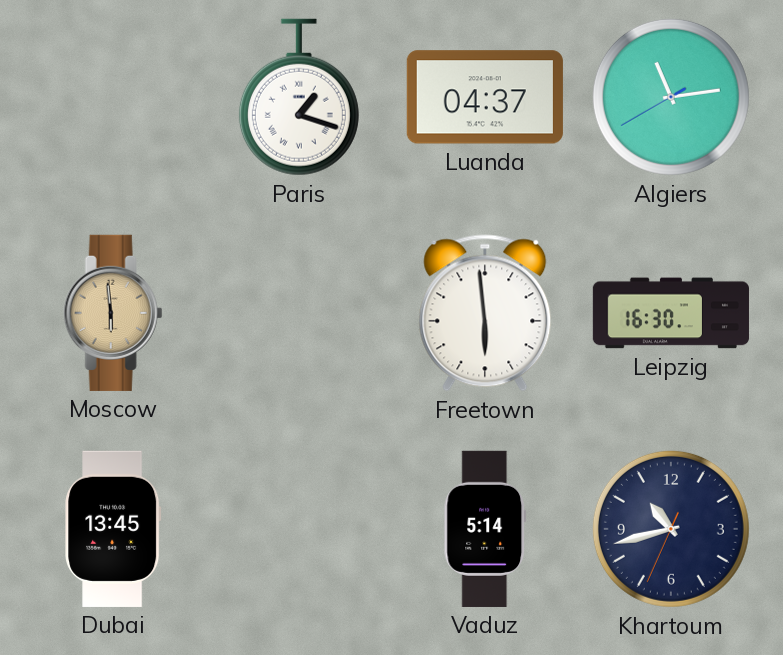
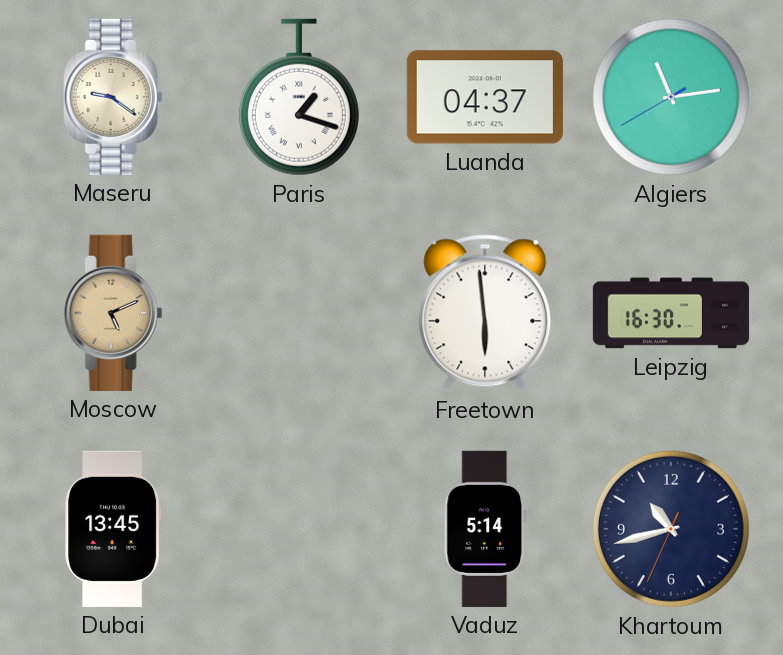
Maseru: none -> 9:21 (113, 97)
Moscow: 5:59 -> 5:11 (113, 313)
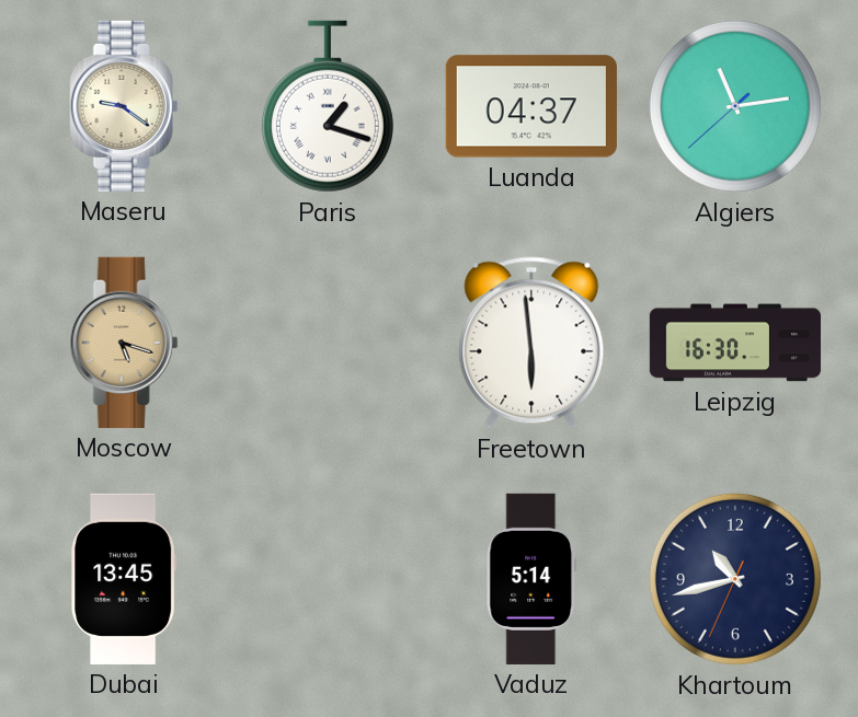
Algiers: 11:13:40 -> 11:13:38 (735, 106)
Moscow: 5:11 -> 5:18 (124, 343)
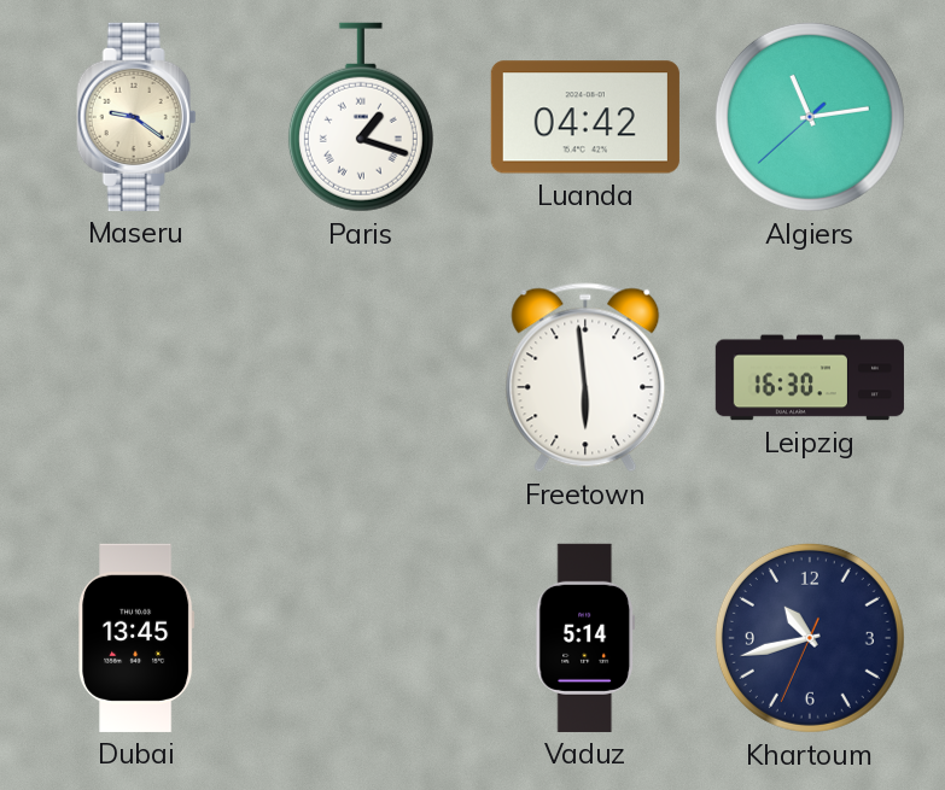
Luanda: 04:37 -> 04:42 (585, 117)
Moscow: 5:18 -> none (124, 343)
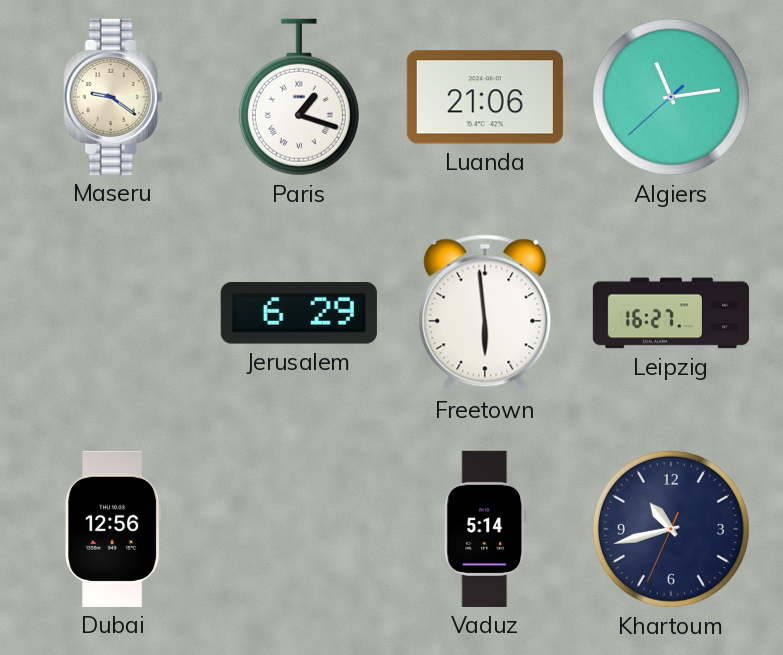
Luanda: 04:42 -> 21:06 (485, 97)
Jerusalem: none -> 6:29 (299, 313)
Leipzig: 16:30 -> 16:27 (671, 313)
Dubai: 13:45 -> 12:56 (113, 529)
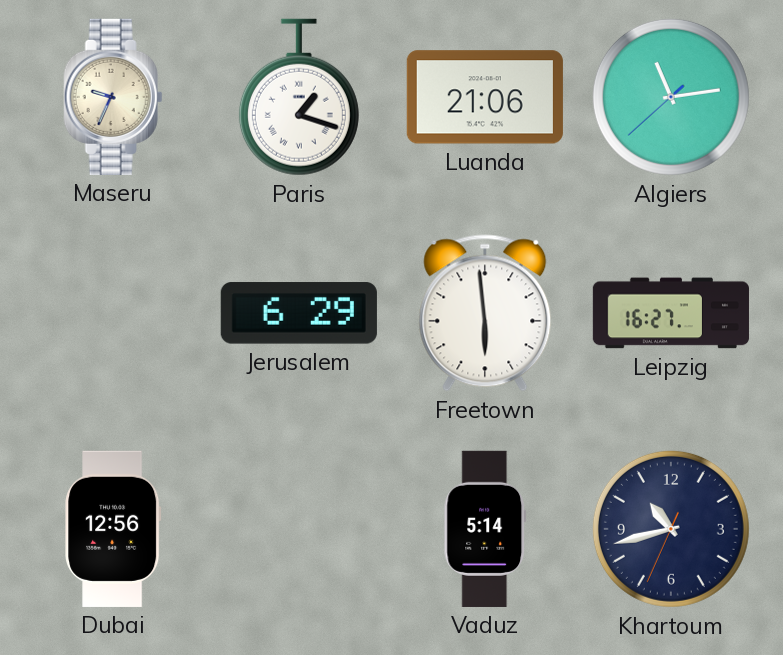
Maseru: 9:21 -> 9:34 (113, 97)
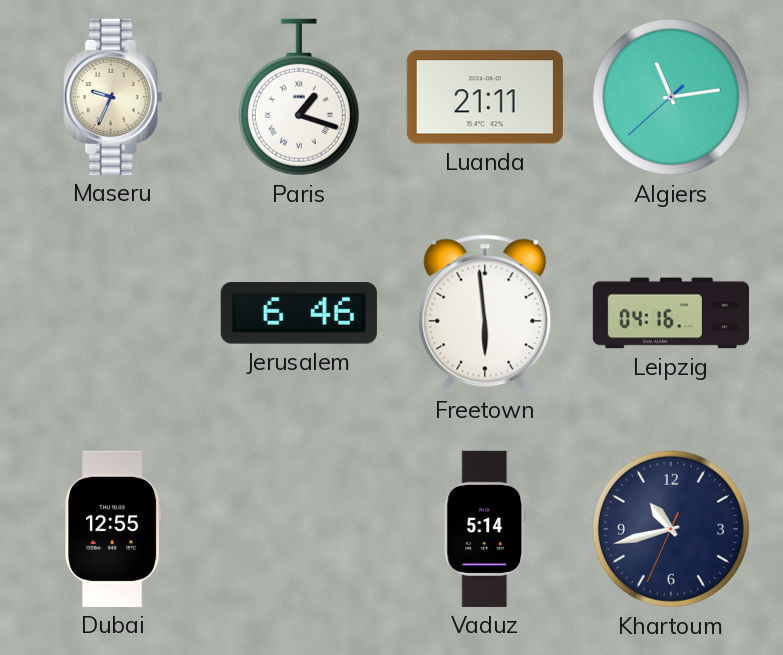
Luanda: 21:06 -> 21:11 (485, 97)
Jerusalem: 6:29 -> 6:46 (299, 313)
Leipzig: 16:27 -> 04:16 (671, 313)
Dubai: 12:56 -> 12:55 (113, 529)
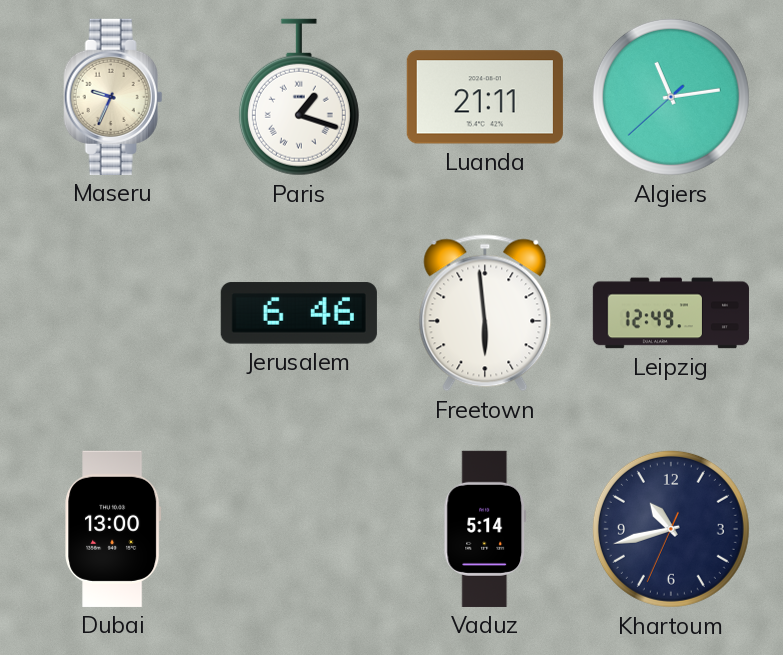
Leipzig: 04:16 -> 12:49 (671, 313)
Dubai: 12:55 -> 13:00 (113, 529)
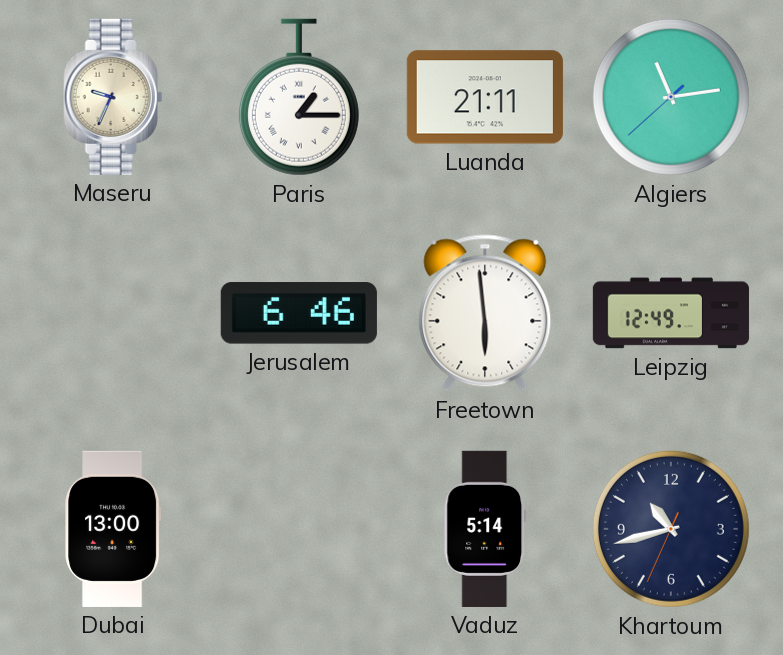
Paris: 1:18 -> 1:15 (299, 97)
